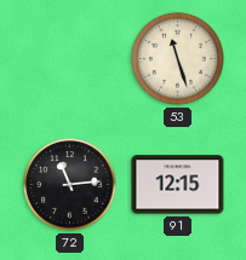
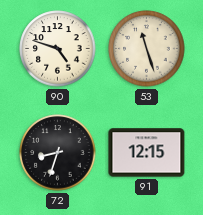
90: none -> 4:48 (58, 49)
72: 11:14 -> 8:33 (58, 153)
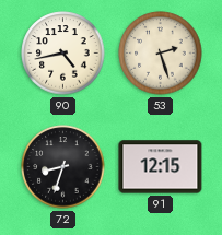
90: 4:48 -> 4:43 (63, 54)
53: 11:27 -> 2:27 (161, 54)
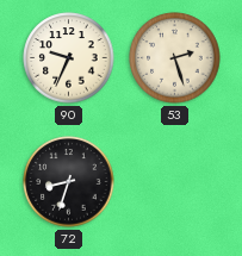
90: 4:43 -> 9:34 (69, 58)
91: 12:15 -> none (161, 167)
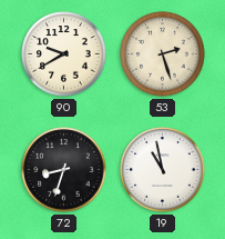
90: 9:34 -> 9:40 (64, 54)
19: none -> 10:58 (163, 170)
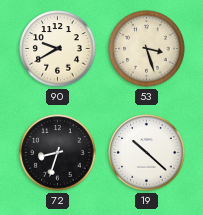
53: 2:27 -> 3:27 (147, 49)
19: 10:58 -> 10:22 (147, 153)
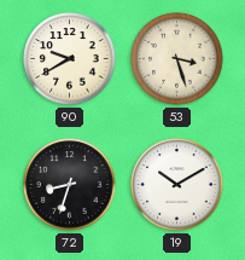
19: 10:22 -> 10:10 (177, 185)
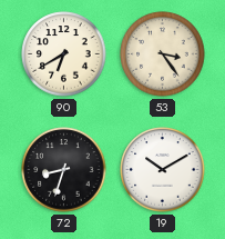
90: 9:40 -> 6:40 (64, 54)
53: 3:27 -> 3:24 (163, 54)
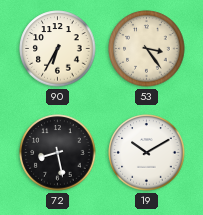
90: 6:40 -> 6:35 (58, 49)
72: 8:33 -> 8:28 (58, 153)
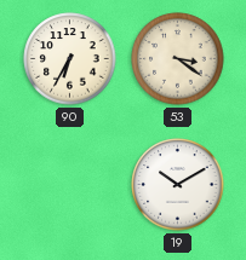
53: 3:24 -> 3:21 (178, 59)
72: 8:28 -> none (58, 153)
